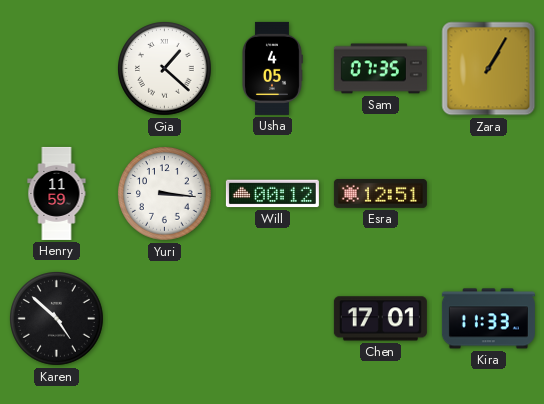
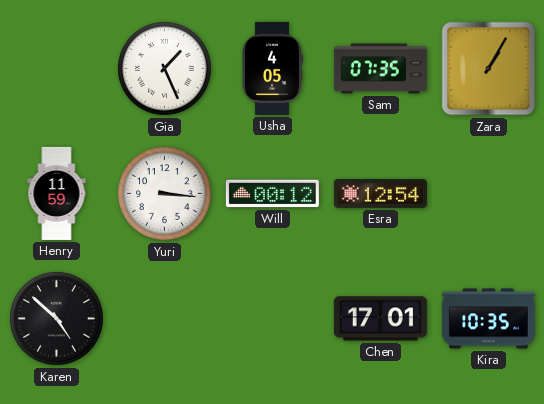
Gia: 1:22 -> 1:26 (165, 69)
Esra: 12:51 -> 12:54 (380, 193)
Kira: 11:33 -> 10:35 (488, 319)
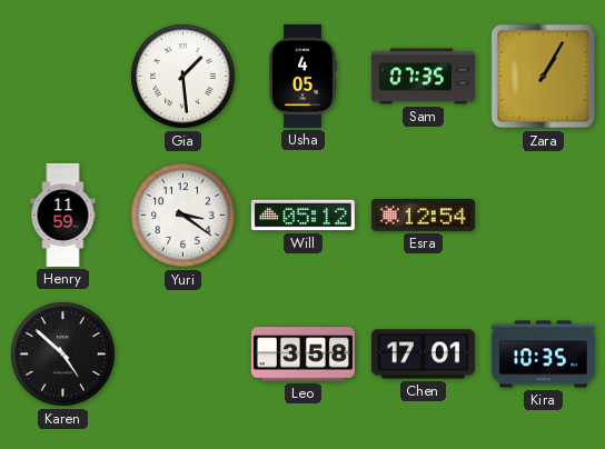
Gia: 1:26 -> 1:29 (184, 77)
Yuri: 3:16 -> 3:21 (184, 216)
Will: 00:12 -> 05:12 (302, 216)
Leo: none -> 3:58 (302, 355)
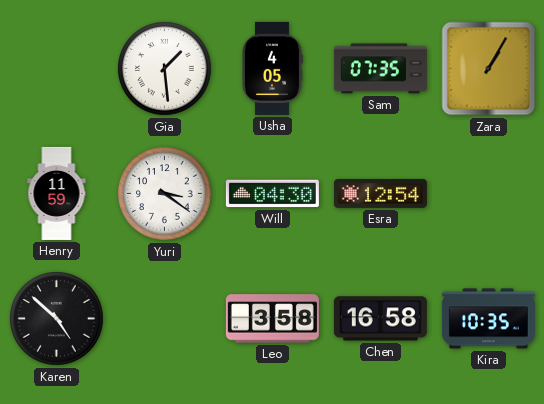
Will: 05:12 -> 04:30 (272, 194)
Chen: 17:01 -> 16:58 (380, 319)
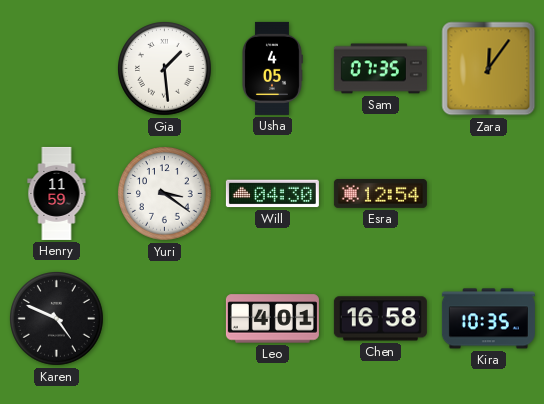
Zara: 1:05 -> 12:06 (489, 69)
Karen: 4:52 -> 4:49 (57, 319)
Leo: 3:58 -> 4:01 (272, 319)
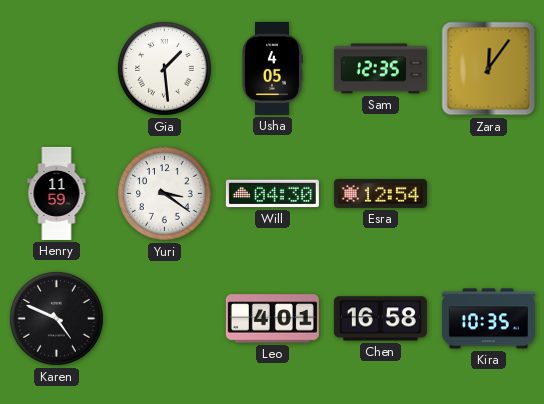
Sam: 07:35 -> 12:35 (380, 69)
